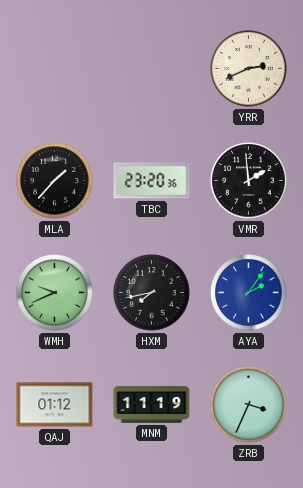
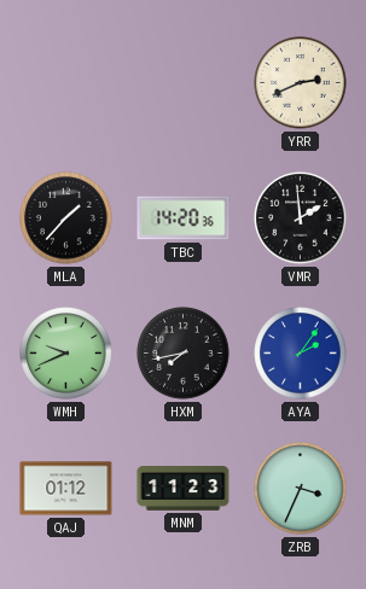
TBC: 23:20 -> 14:20 (184, 218)
MNM: 11:19 -> 11:23 (184, 489)
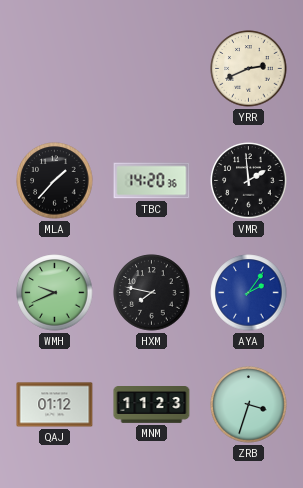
HXM: 7:43 -> 7:47 (152, 293)
ZRB: 3:34 -> 3:33 (249, 405)
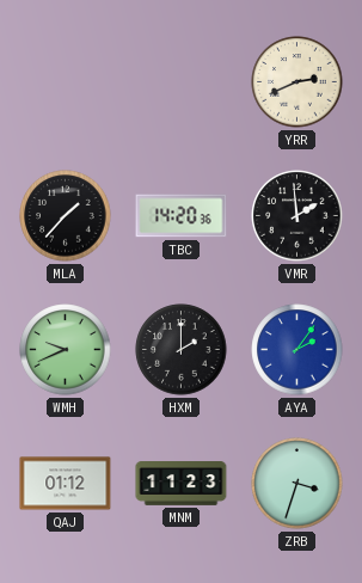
HXM: 7:47 -> 2:00 (182, 350)
